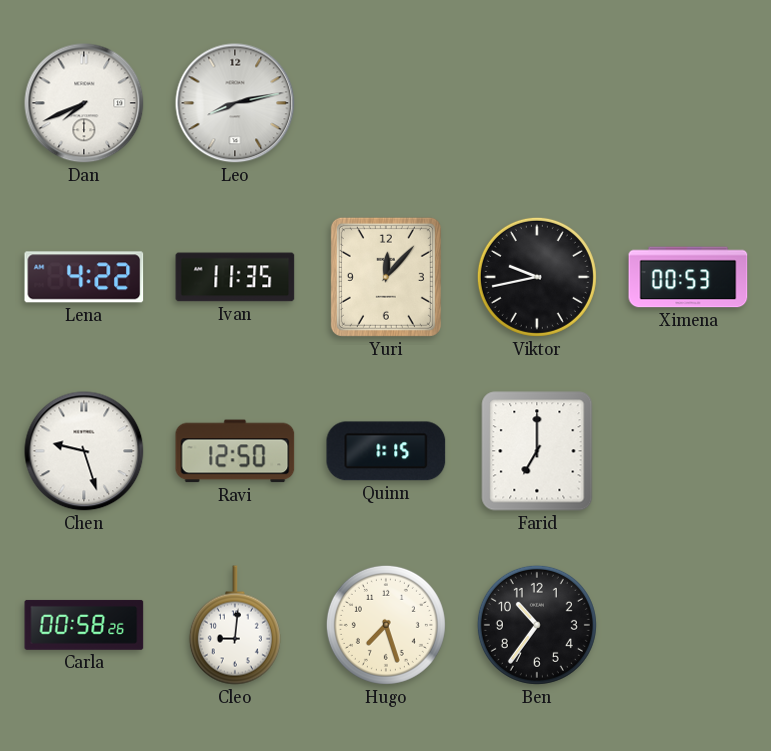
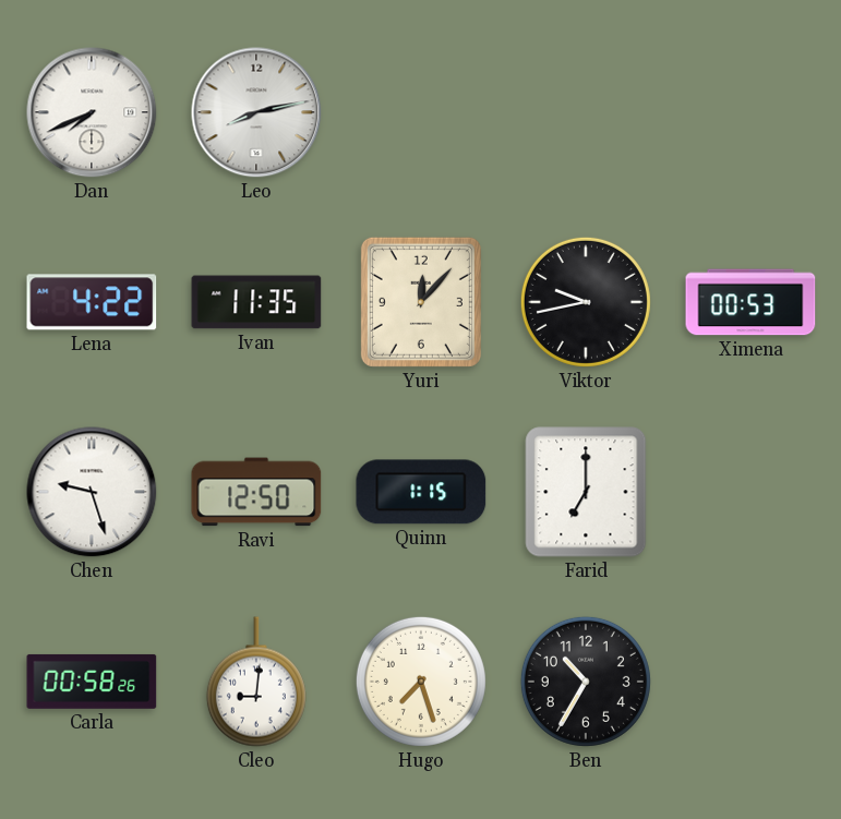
Ben: 10:36 -> 10:35 (586, 682)
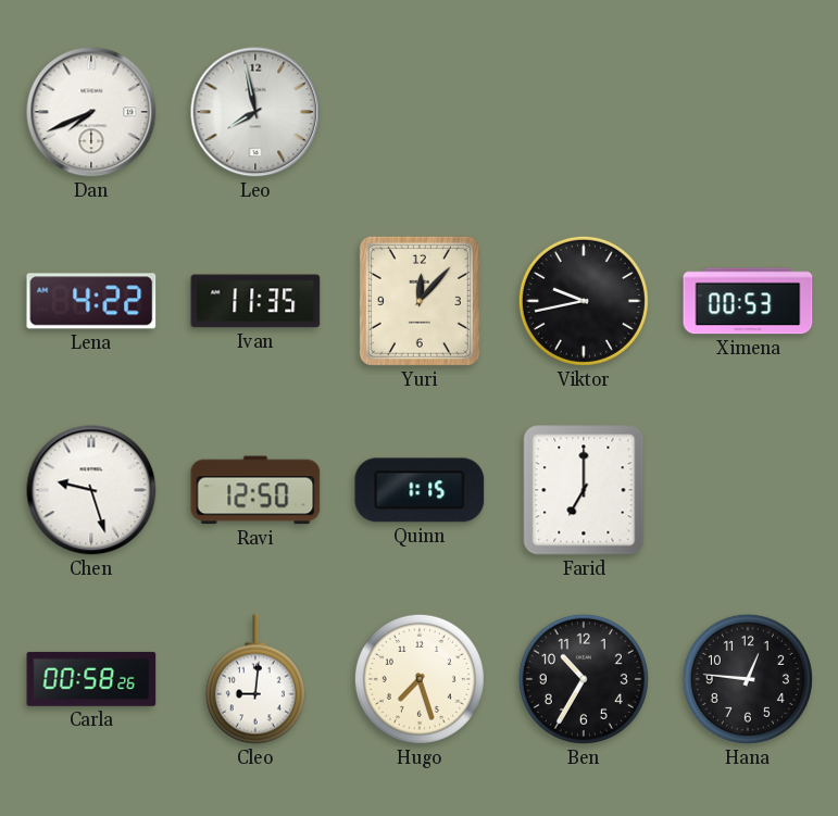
Leo: 8:13 -> 7:58 (255, 112)
Hana: none -> 12:46 (748, 679)
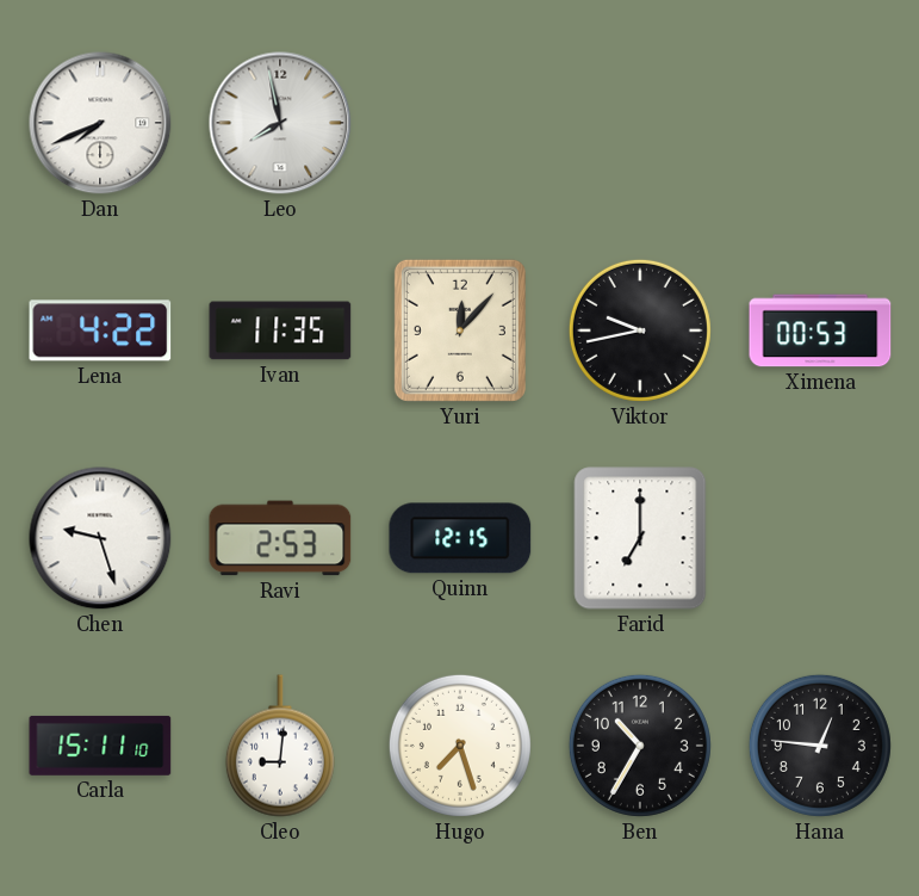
Ravi: 12:50 -> 2:53 (280, 538)
Quinn: 1:15 -> 12:15 (460, 538)
Carla: 00:58 -> 15:11 (100, 746)
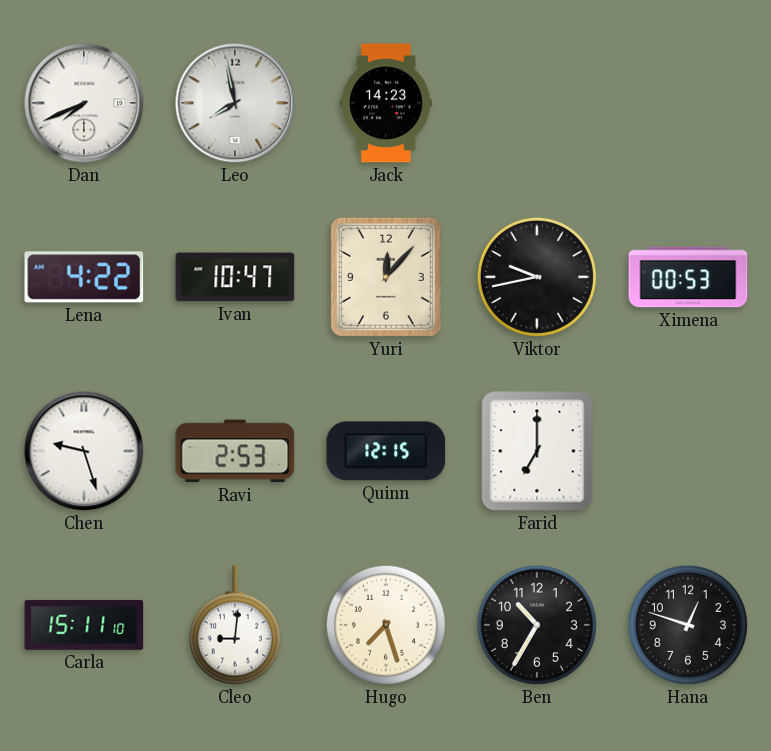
Jack: none -> 14:23 (386, 103)
Ivan: 11:35 -> 10:47 (235, 277)
Hana: 12:46 -> 12:48 (688, 625)
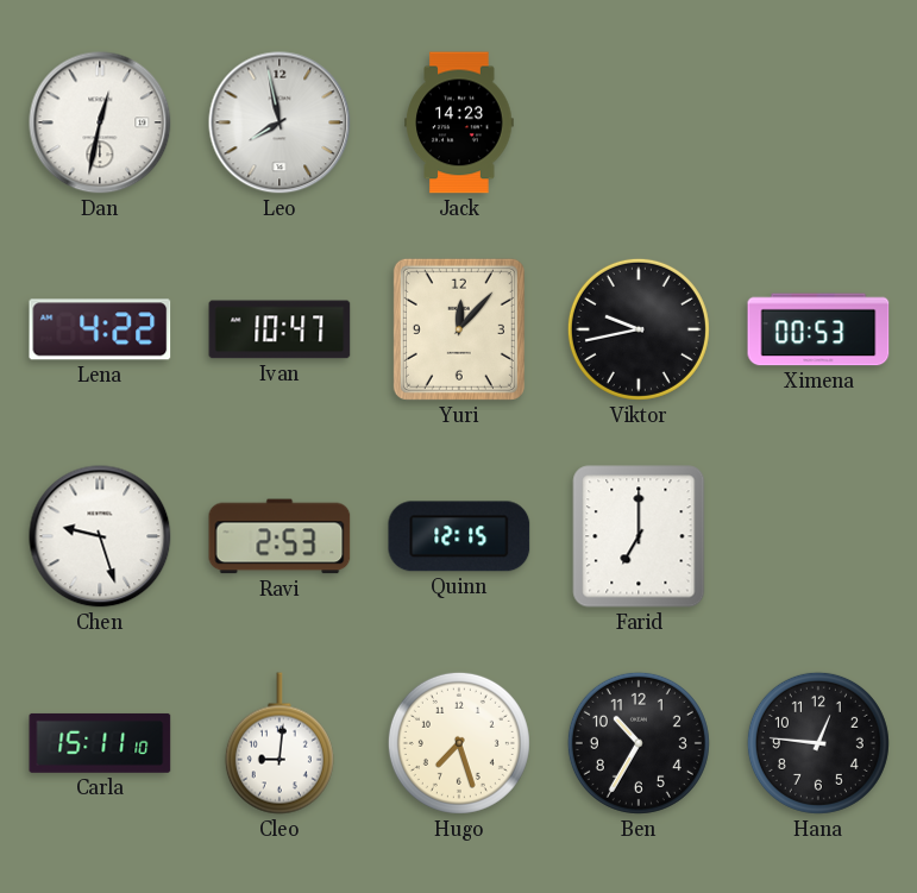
Dan: 7:41 -> 12:32 (100, 122)
Hana: 12:48 -> 12:46 (818, 743)
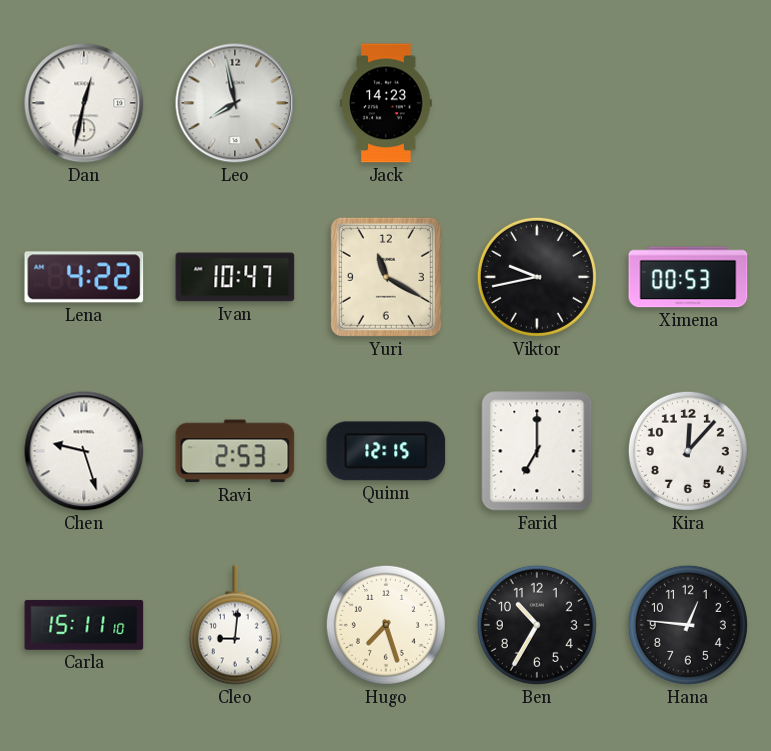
Yuri: 12:07 -> 11:20 (386, 277)
Kira: none -> 12:07 (688, 451)
